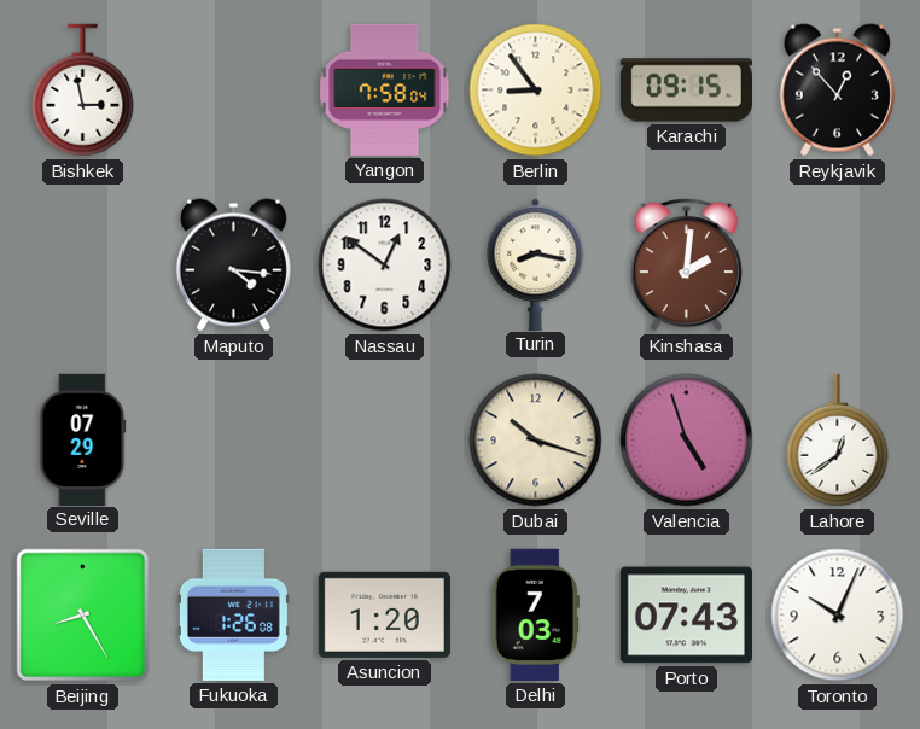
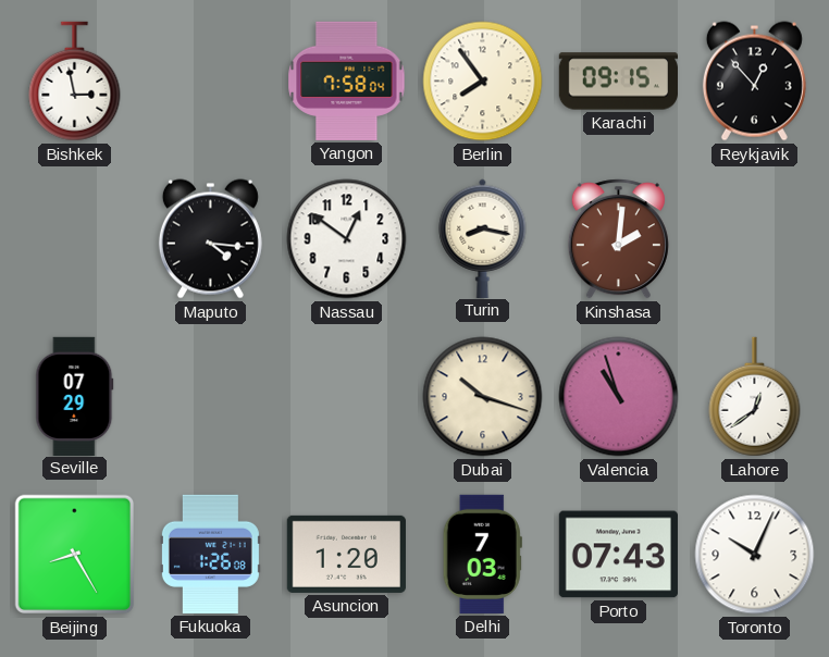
Berlin: 8:54 -> 7:54 (483, 82)
Valencia: 4:57 -> 10:57 (619, 397)
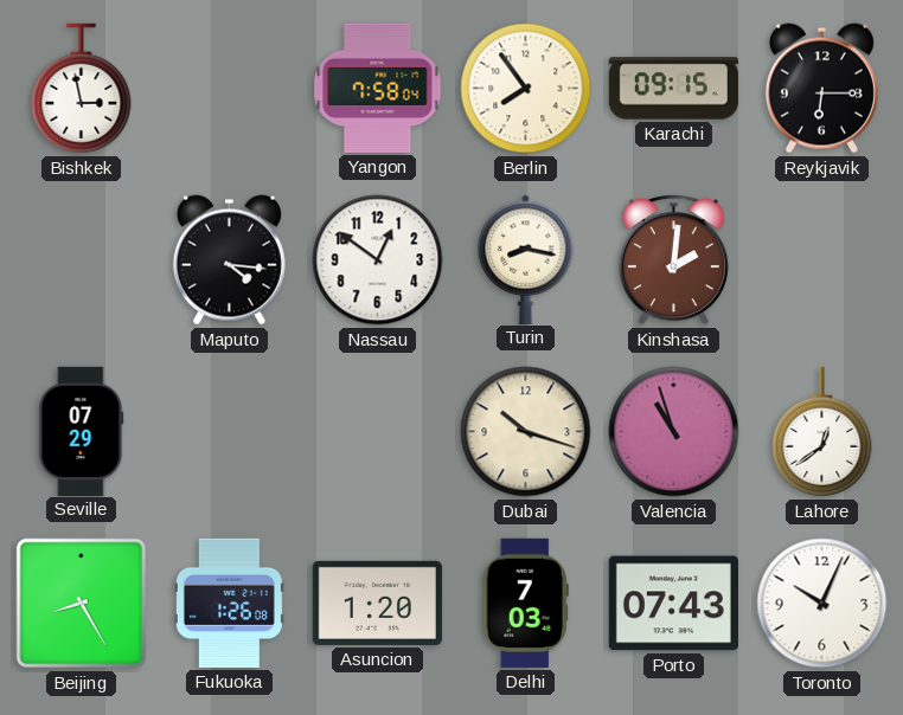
Reykjavik: 12:53 -> 6:15 (821, 89)
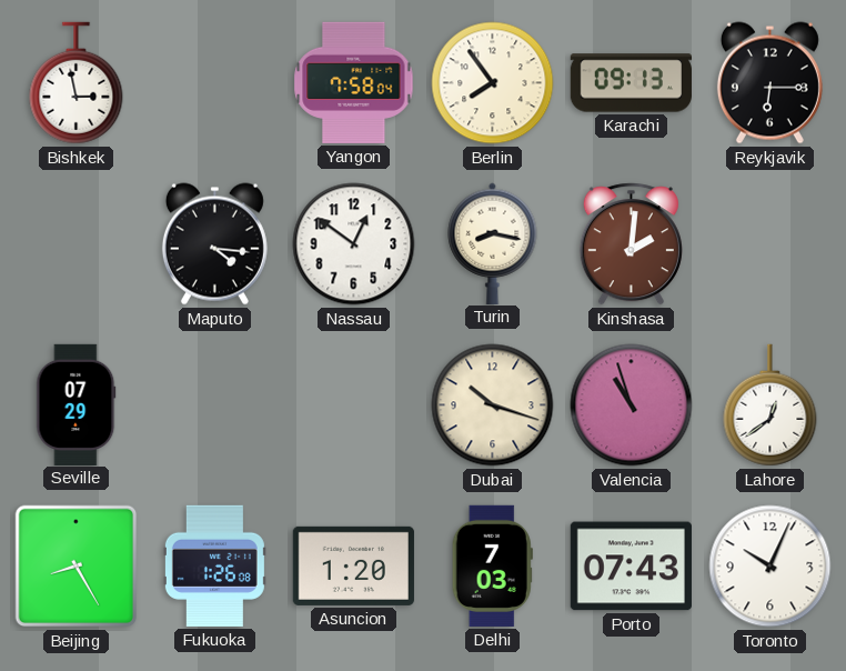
Karachi: 09:15 -> 09:13 (631, 83)
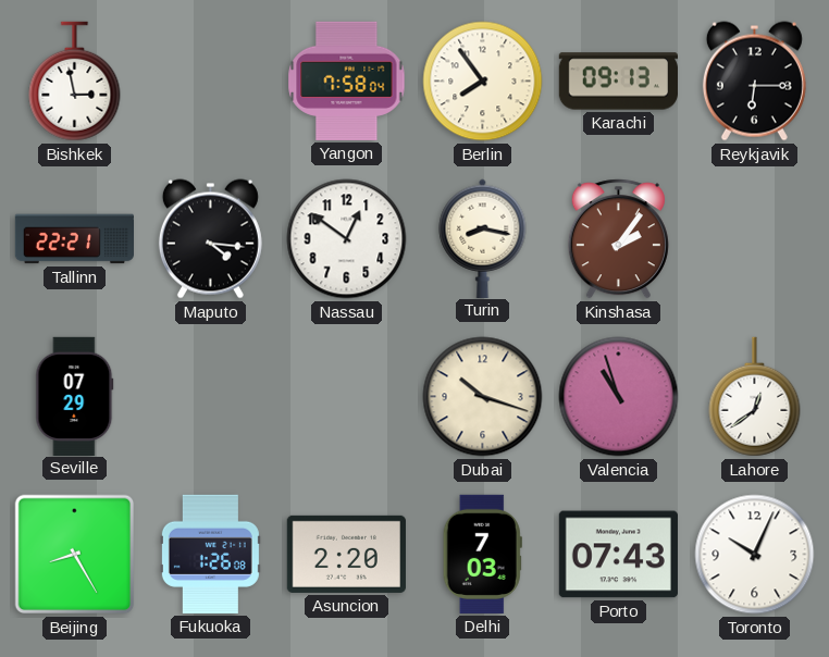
Tallinn: none -> 22:21 (74, 239)
Kinshasa: 2:01 -> 2:06 (618, 239)
Asuncion: 1:20 -> 2:20 (346, 554)
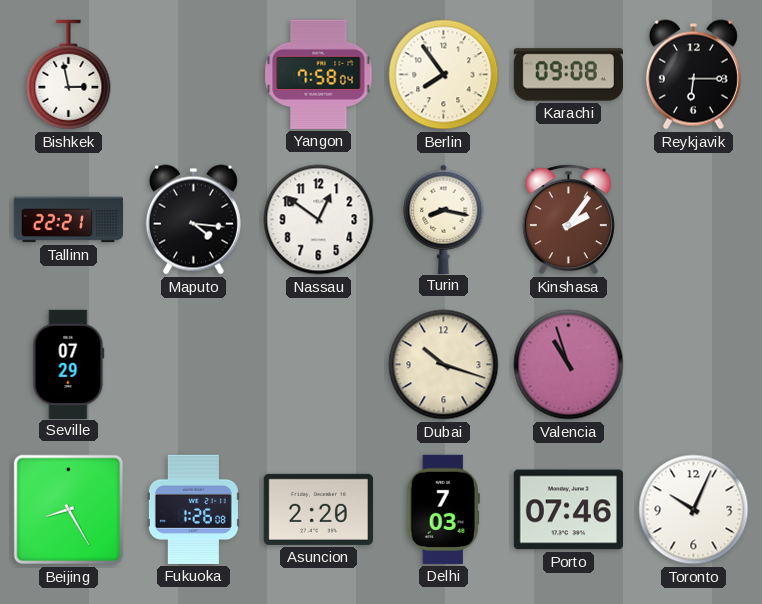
Karachi: 09:13 -> 09:08 (568, 75)
Lahore: 12:39 -> none (755, 397)
Porto: 07:43 -> 07:46 (568, 510)
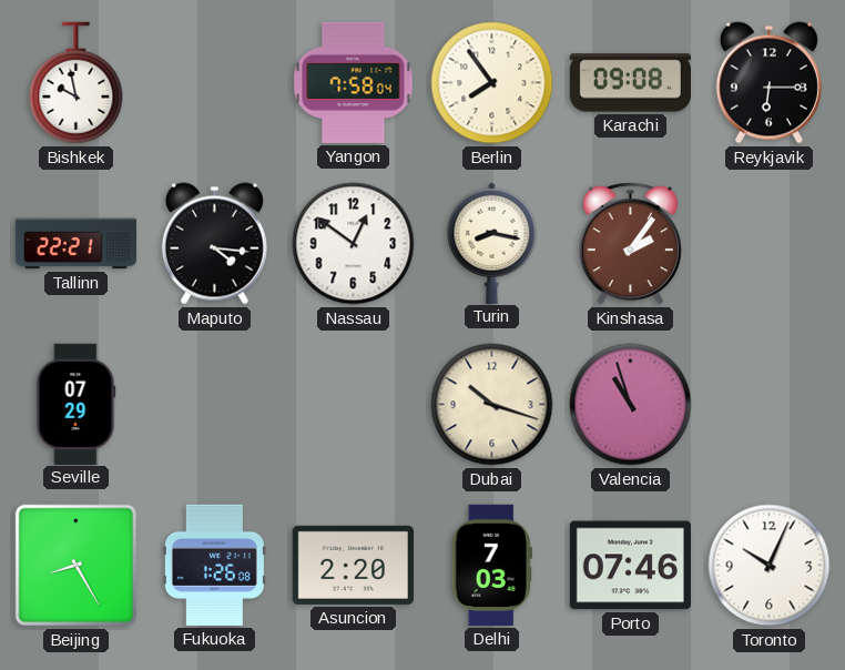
Bishkek: 2:58 -> 9:58 (77, 83)
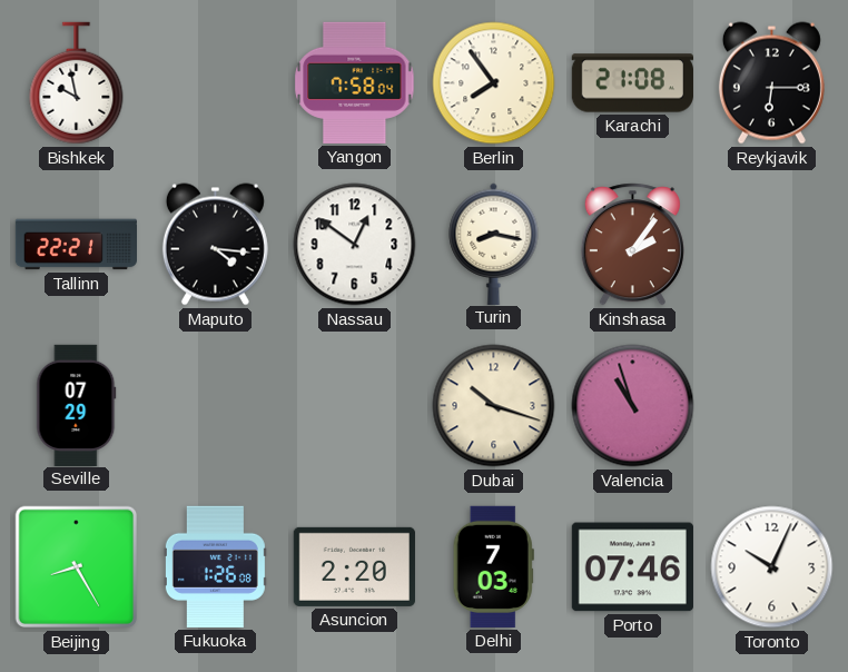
Karachi: 09:08 -> 21:08 (632, 83)
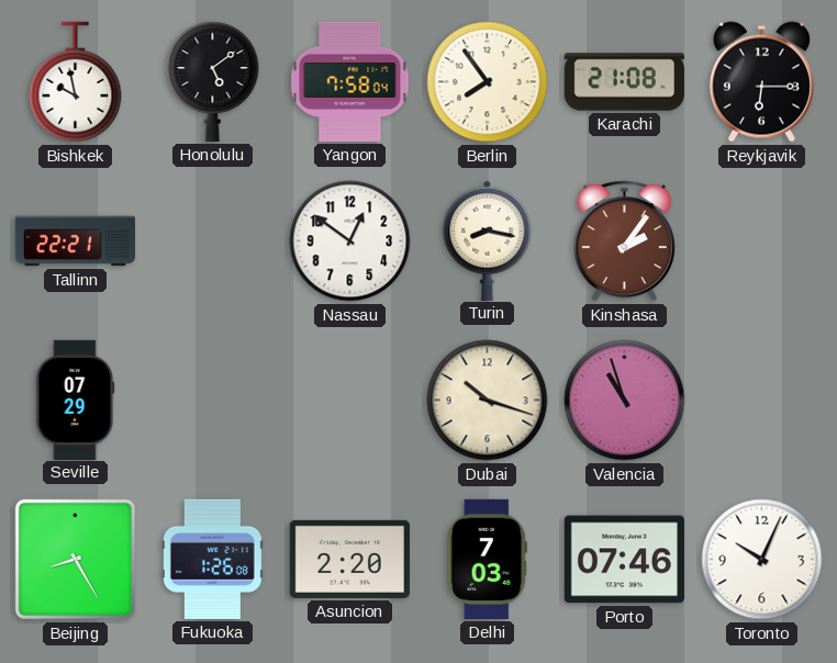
Honolulu: none -> 5:09 (213, 82)
Maputo: 4:16 -> none (215, 245)
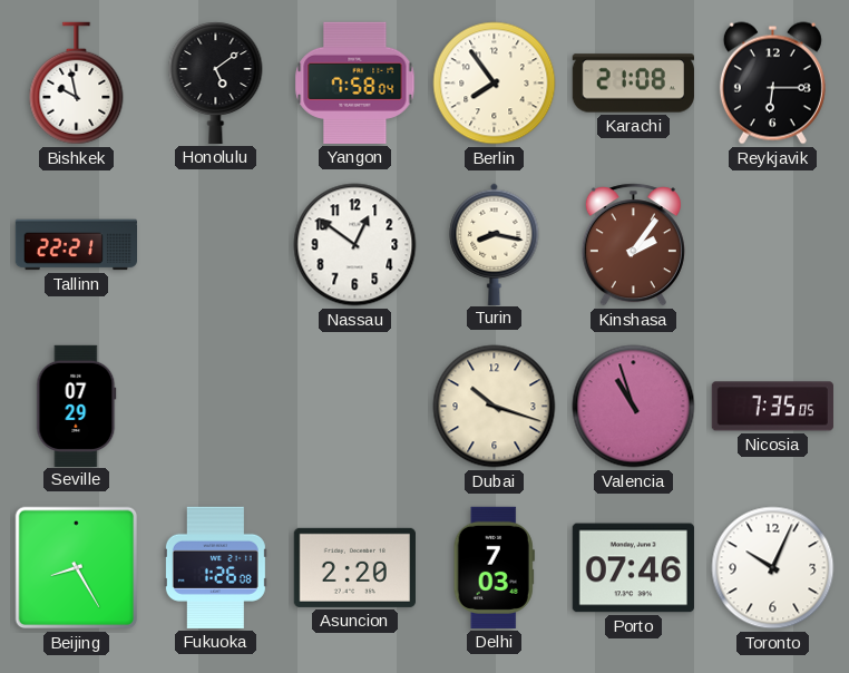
Nicosia: none -> 7:35 (772, 407)
